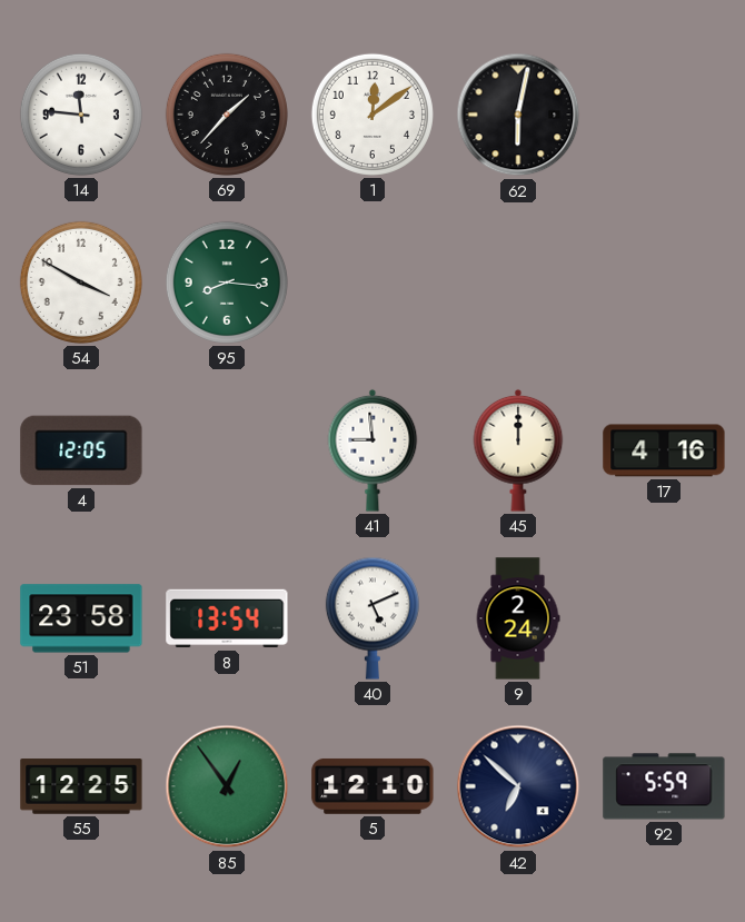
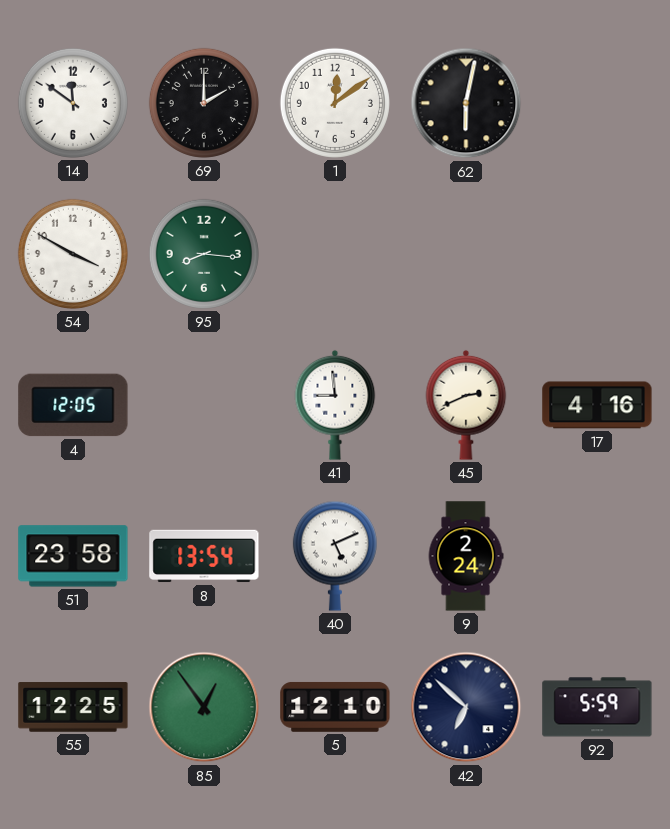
14: 11:46 -> 11:51 (73, 103)
69: 1:37 -> 2:00 (204, 103)
45: 12:00 -> 2:41 (466, 405)
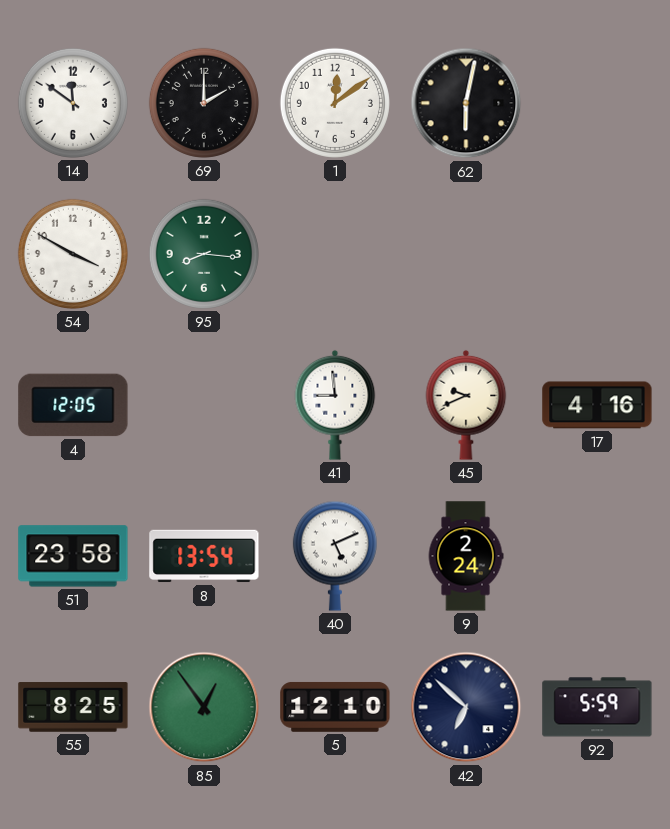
45: 2:41 -> 9:41 (466, 405)
55: 12:25 -> 8:25 (73, 707)
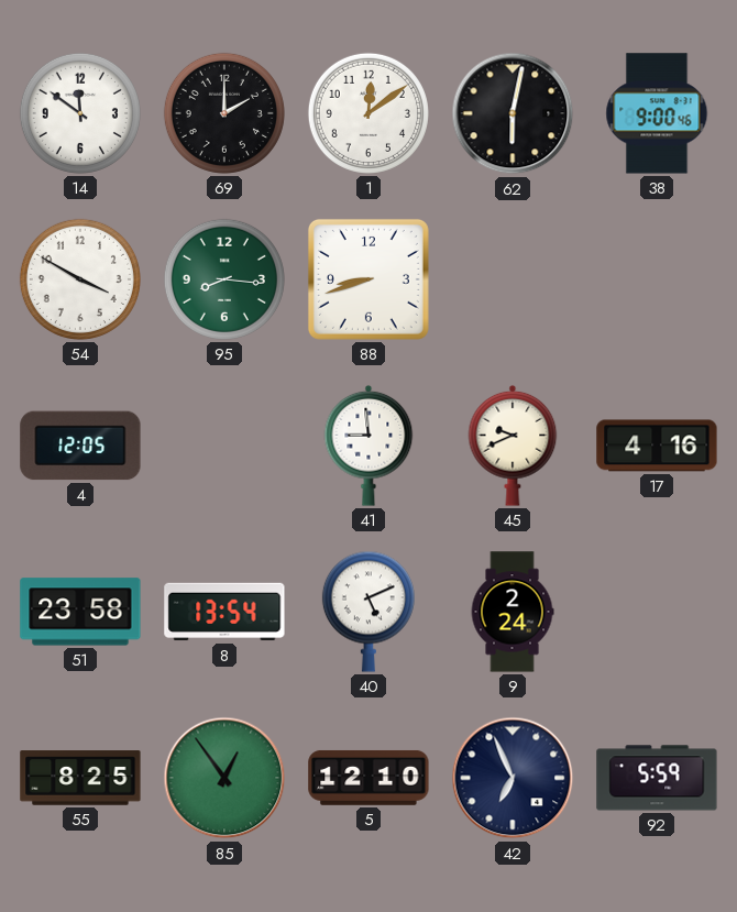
38: none -> 9:00 (657, 113)
88: none -> 8:42 (369, 279)
42: 6:52 -> 6:56 (513, 778)
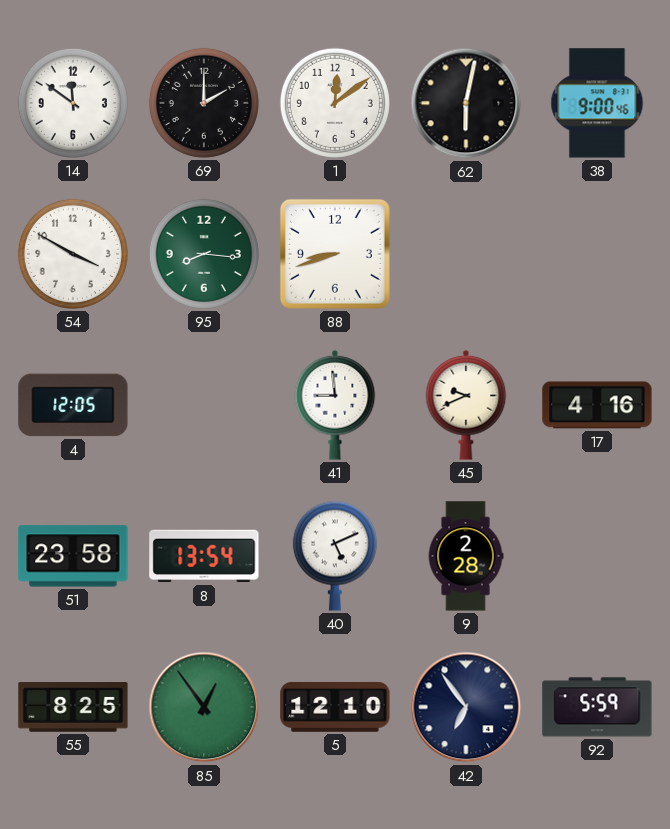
9: 2:24 -> 2:28 (466, 556)
42: 6:56 -> 6:54 (466, 707)
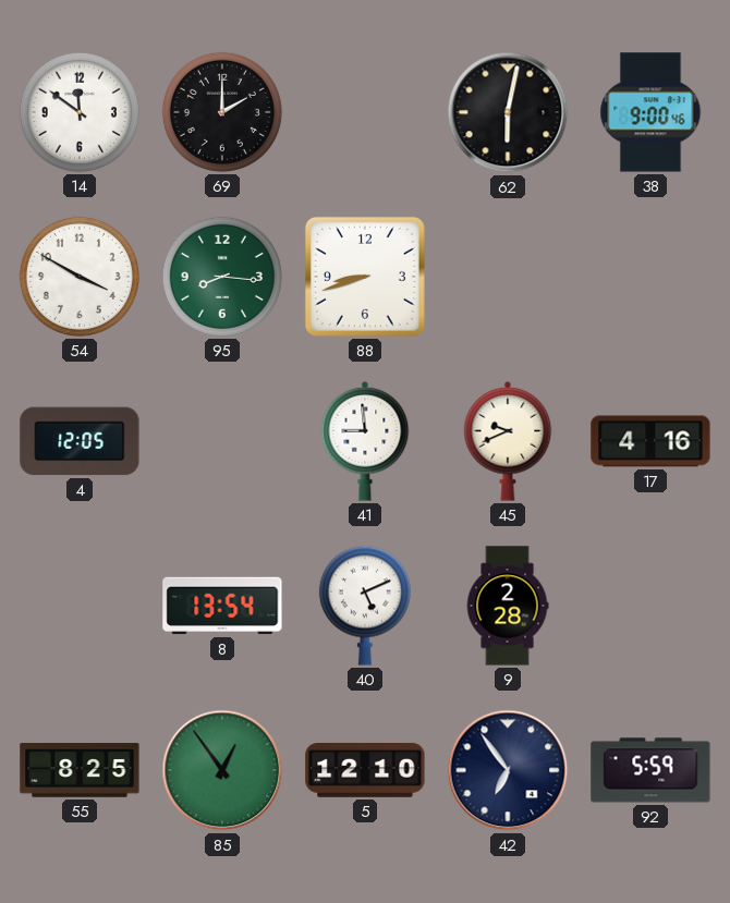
1: 12:09 -> none (335, 103)
51: 23:58 -> none (73, 556)
